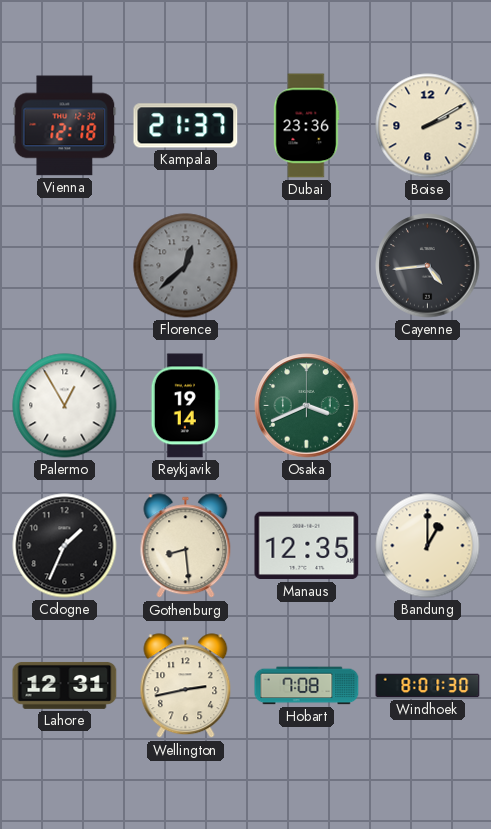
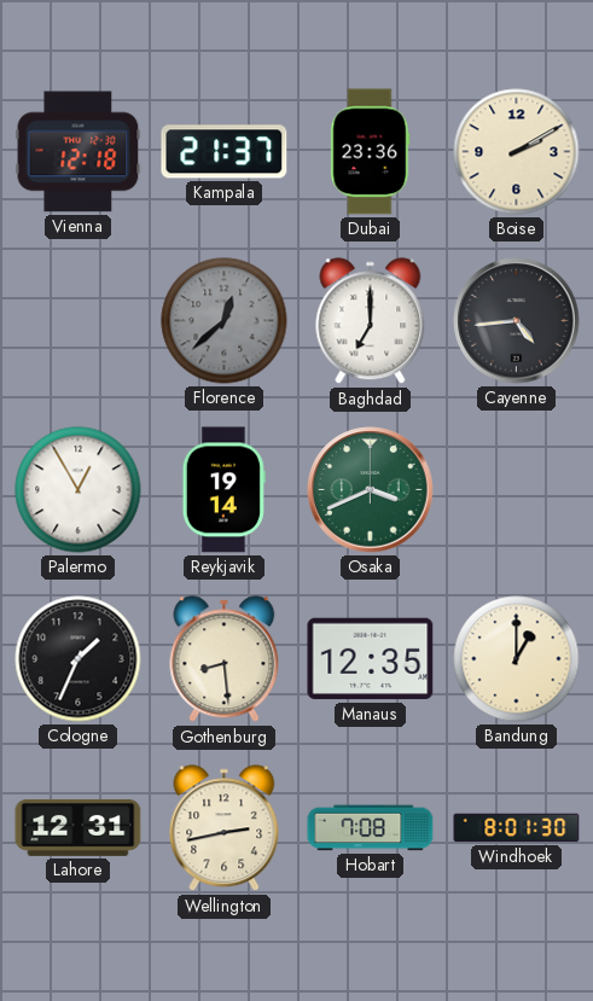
Baghdad: none -> 7:00 (371, 321)
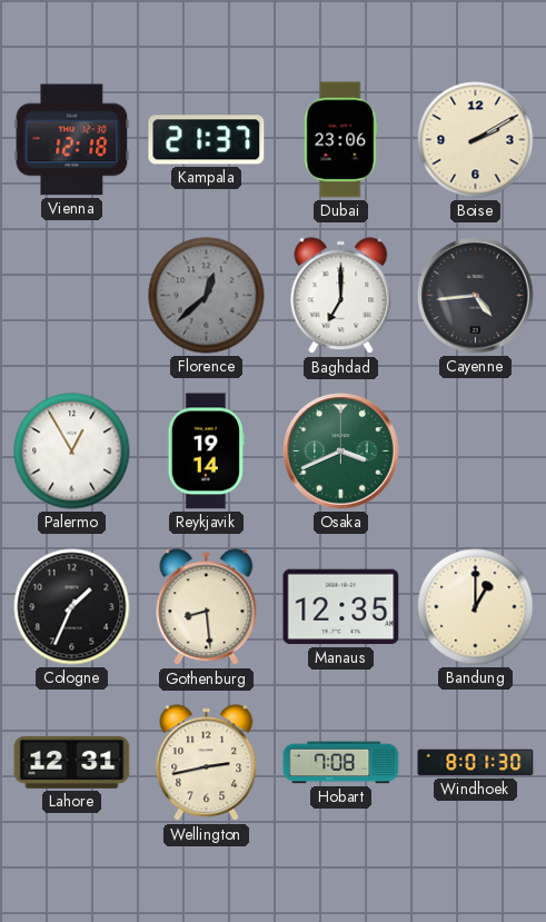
Dubai: 23:36 -> 23:06 (341, 140)
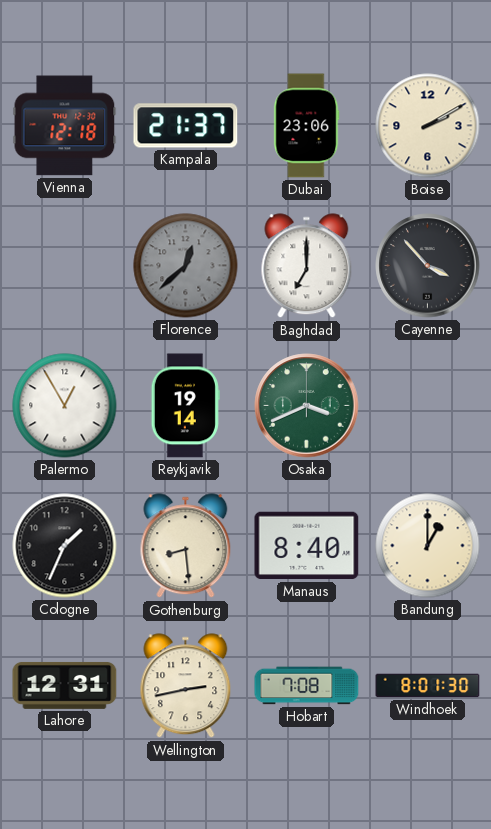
Cayenne: 4:44 -> 3:53 (428, 266)
Manaus: 12:35 -> 8:40 (307, 546)
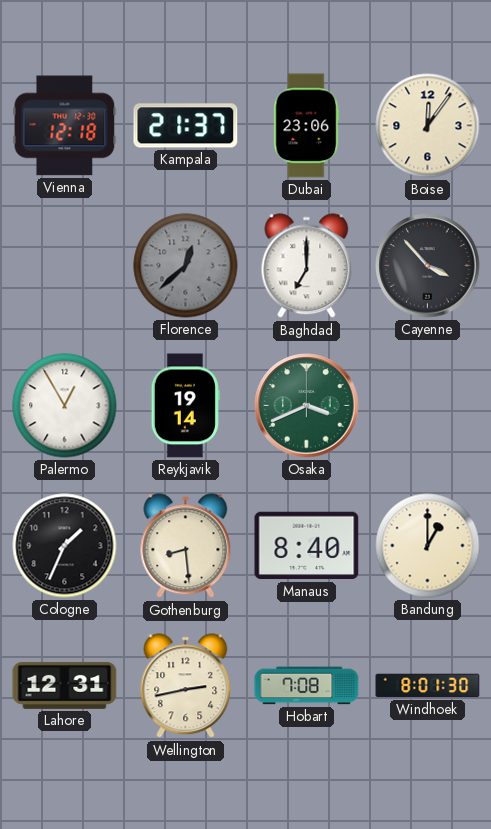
Boise: 2:10 -> 12:06 (428, 126)
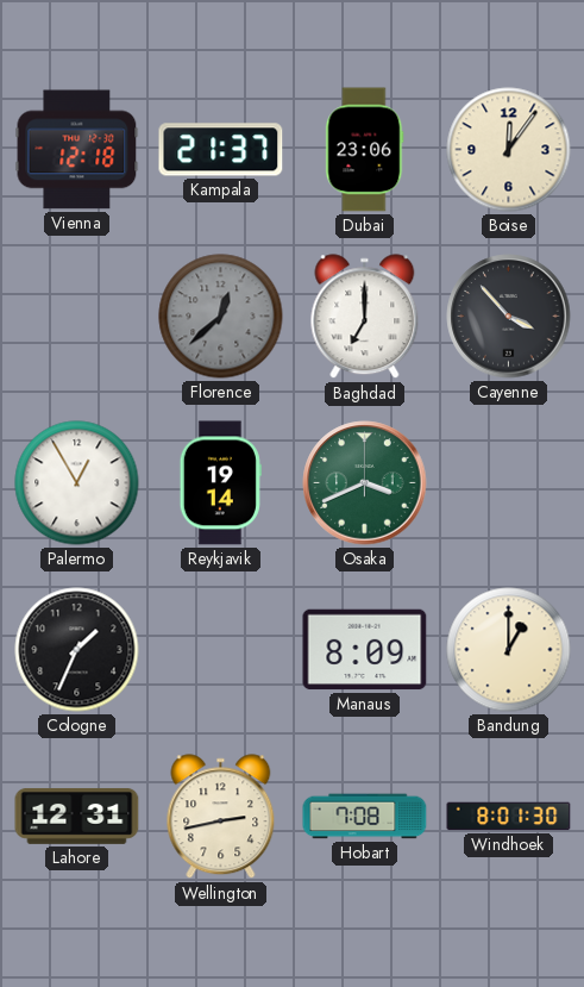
Gothenburg: 8:29 -> none (186, 546)
Manaus: 8:40 -> 8:09 (365, 650)
